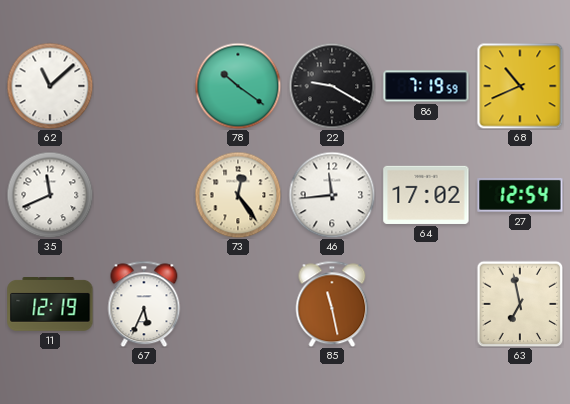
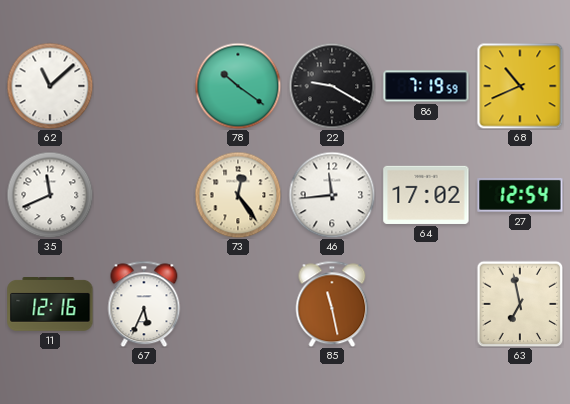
11: 12:19 -> 12:16 (50, 305)
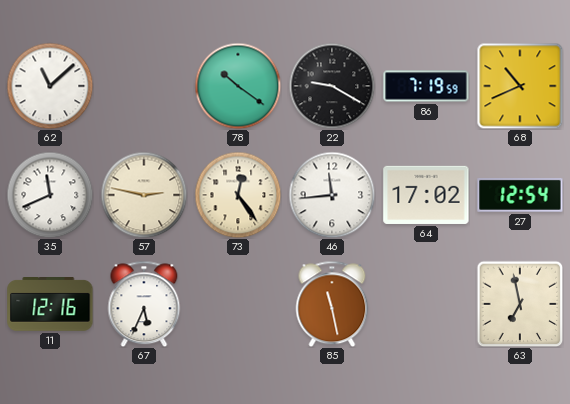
57: none -> 2:47 (144, 195)
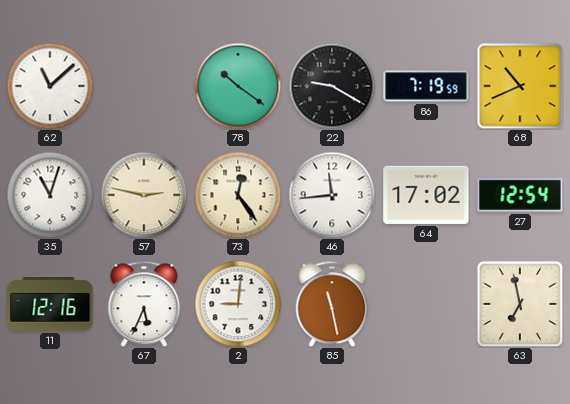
35: 11:41 -> 11:03 (50, 195)
2: none -> 9:01 (238, 304)
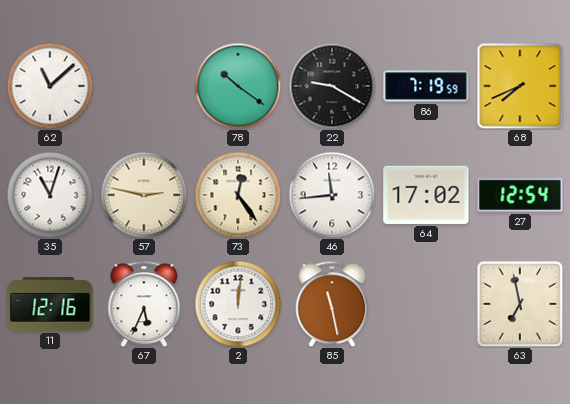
68: 10:41 -> 7:41 (520, 86)
2: 9:01 -> 12:01 (238, 304)
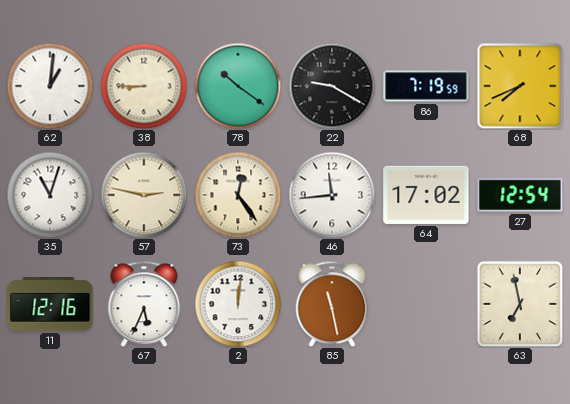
62: 11:08 -> 1:01 (50, 86)
38: none -> 8:45 (144, 86)
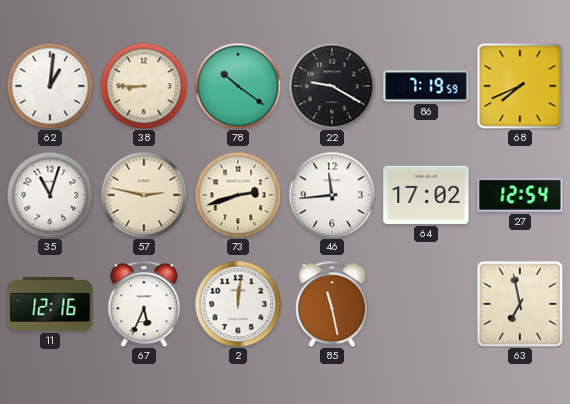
73: 12:24 -> 2:42 (238, 195)
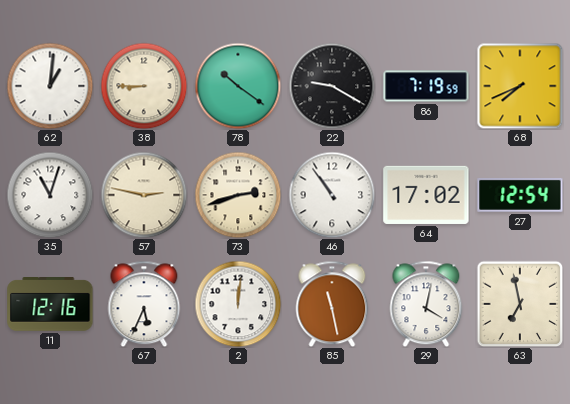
46: 11:44 -> 10:54 (332, 195)
29: none -> 4:02 (426, 304)
